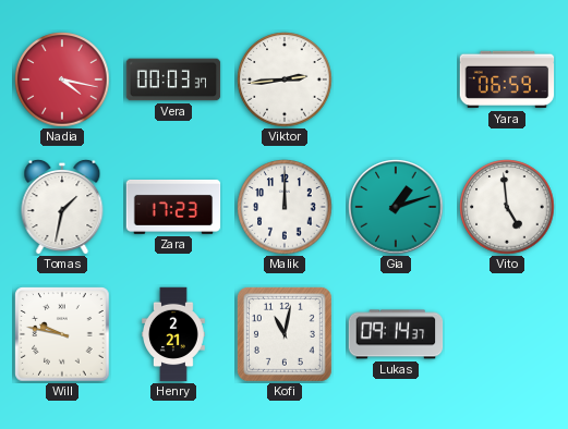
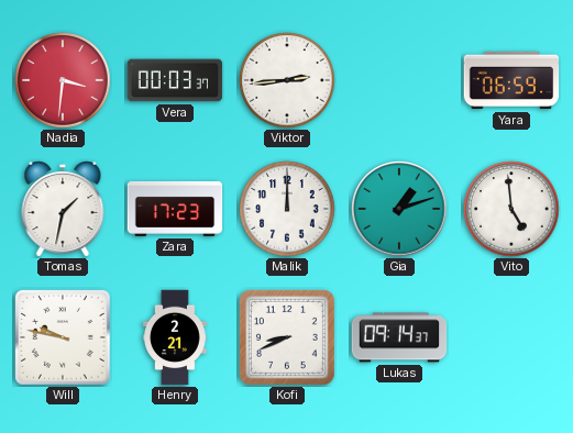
Nadia: 4:17 -> 3:31 (63, 80)
Kofi: 11:02 -> 8:41 (287, 337)
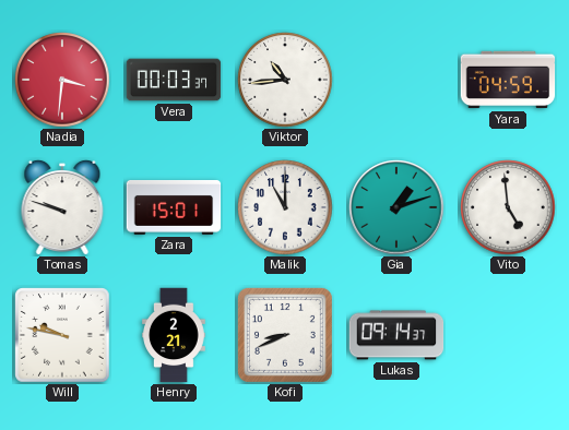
Viktor: 2:44 -> 10:44 (285, 80)
Yara: 06:59 -> 04:59 (508, 80)
Tomas: 1:32 -> 9:48 (62, 207)
Zara: 17:23 -> 15:01 (174, 207)
Malik: 12:00 -> 11:00 (285, 207)
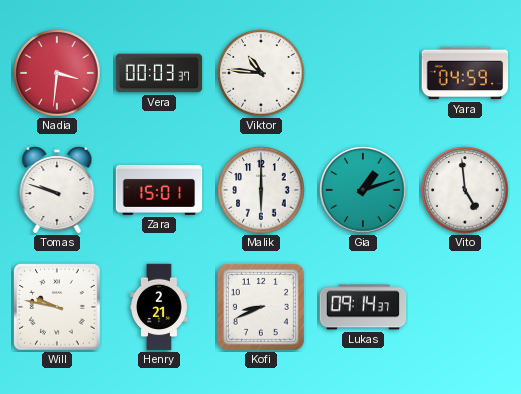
Viktor: 10:44 -> 10:46 (261, 73)
Malik: 11:00 -> 6:00 (261, 190)
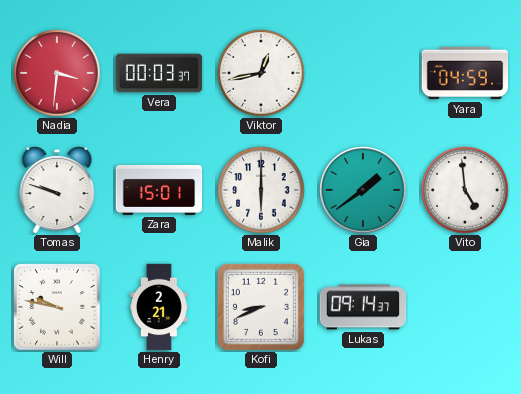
Viktor: 10:46 -> 12:43 (261, 73)
Gia: 1:12 -> 1:39 (363, 190)
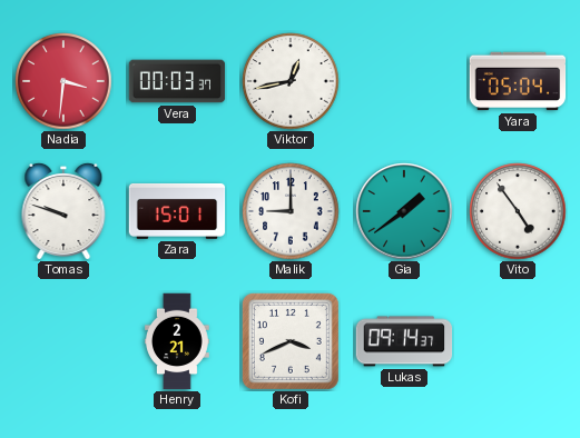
Yara: 04:59 -> 05:04 (518, 81)
Malik: 6:00 -> 9:00 (291, 211)
Vito: 4:59 -> 4:54 (518, 211)
Will: 9:47 -> none (57, 307)
Kofi: 8:41 -> 3:41 (291, 341)
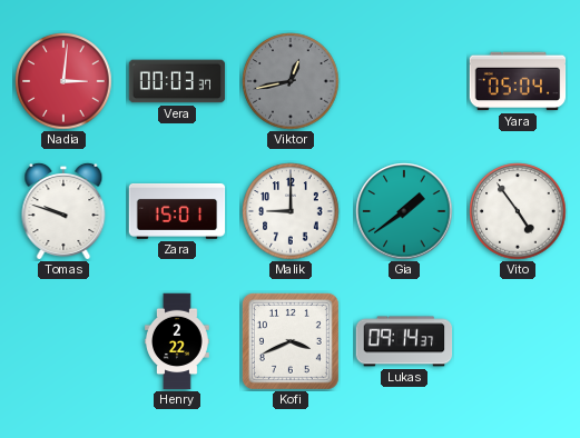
Nadia: 3:31 -> 3:01 (63, 81)
Viktor dial: white -> grey (291, 81)
Henry: 2:21 -> 2:22 (178, 341)
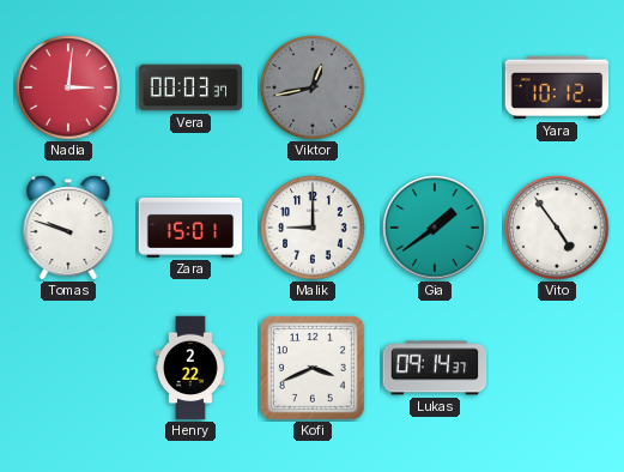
Yara: 05:04 -> 10:12 (557, 87)
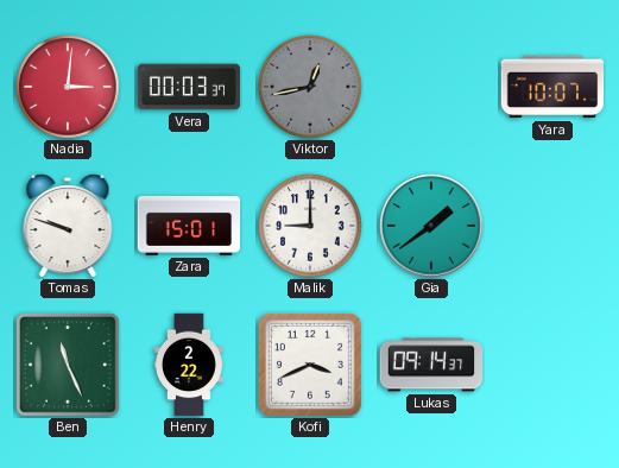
Yara: 10:12 -> 10:07 (552, 87)
Vito: 4:54 -> none (557, 228)
Ben: none -> 11:26 (68, 365)
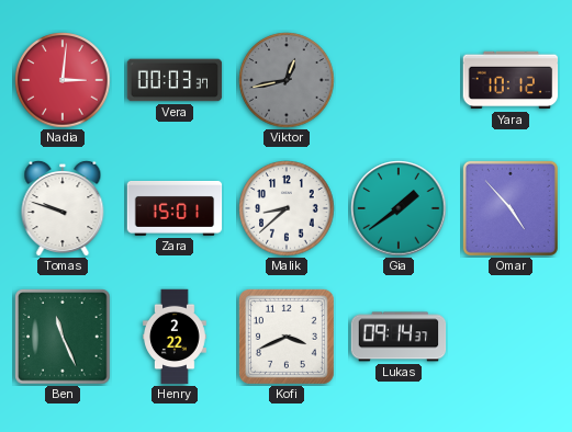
Yara: 10:07 -> 10:12 (511, 80)
Malik: 9:00 -> 8:38 (287, 208)
Omar: none -> 4:53 (511, 208)
